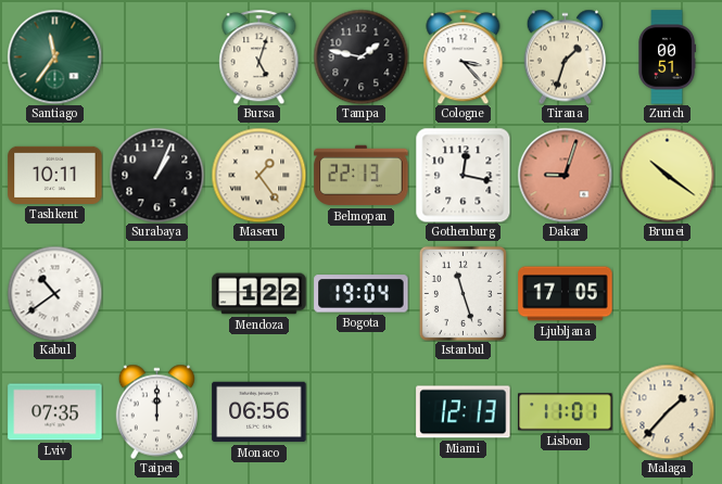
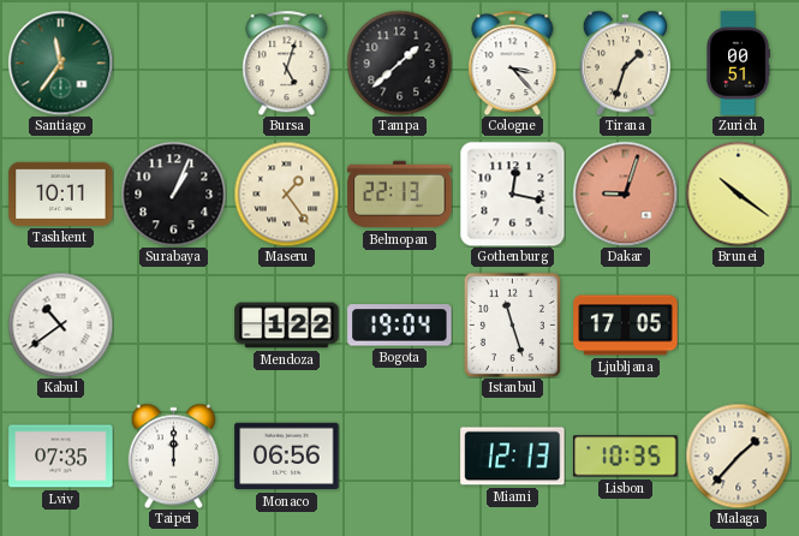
Tampa: 1:47 -> 1:38 (399, 62)
Lisbon: 11:01 -> 10:35 (626, 457)
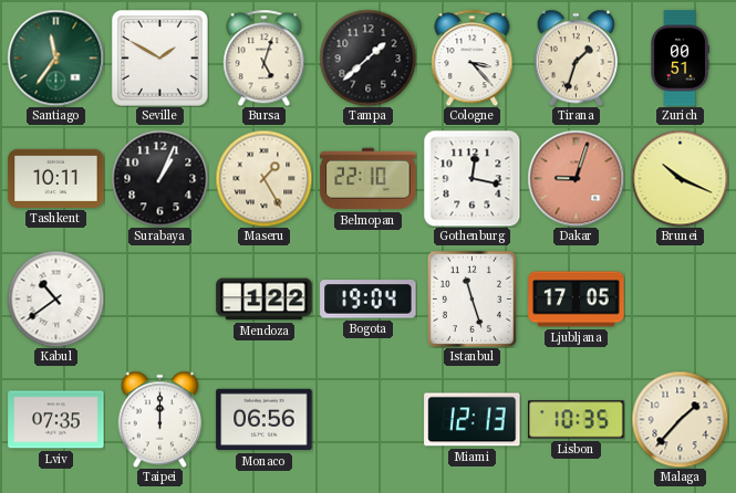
Seville: none -> 1:50 (159, 57)
Maseru: 1:24 -> 1:25 (263, 178)
Belmopan: 22:13 -> 22:10 (369, 179)
Brunei: 10:21 -> 10:19 (680, 178)
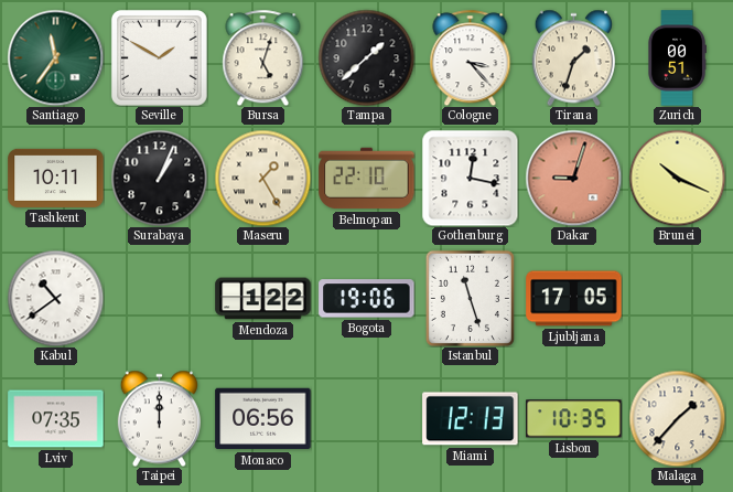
Bogota: 19:04 -> 19:06 (367, 299)
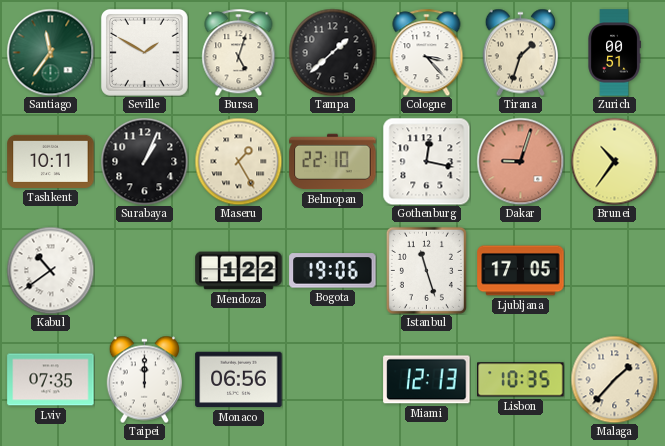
Brunei: 10:19 -> 10:36 (614, 161)
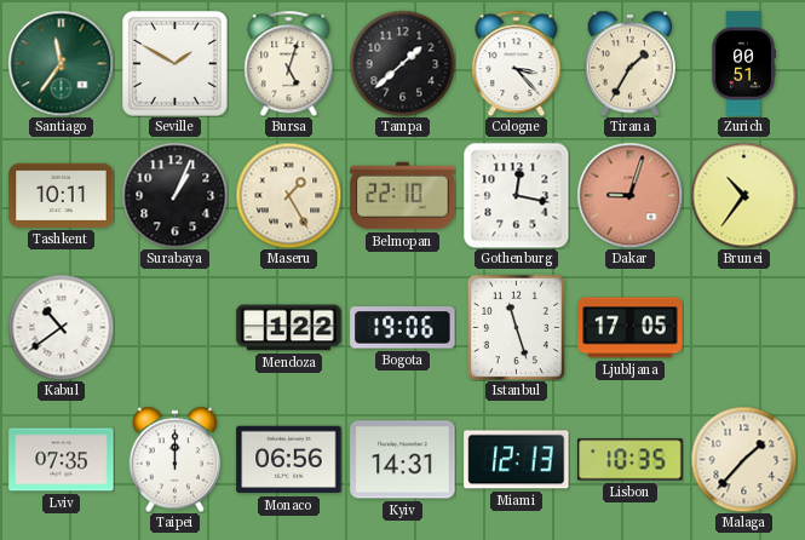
Tirana: 1:33 -> 1:35 (629, 63)
Kyiv: none -> 14:31 (403, 460)
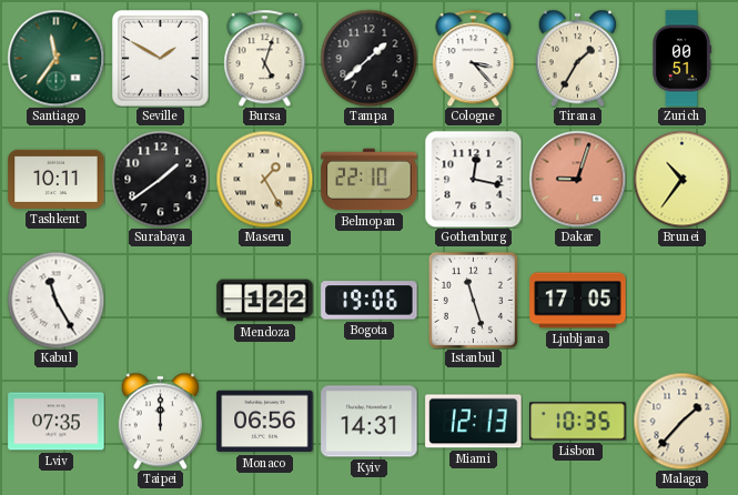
Surabaya: 1:04 -> 1:39 (160, 179)
Kabul: 10:39 -> 11:25 (55, 300)
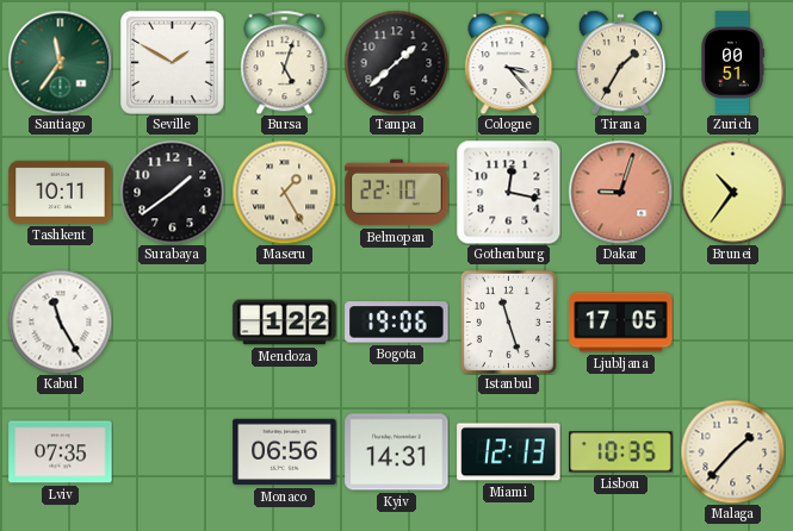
Taipei: 12:00 -> none (160, 421)
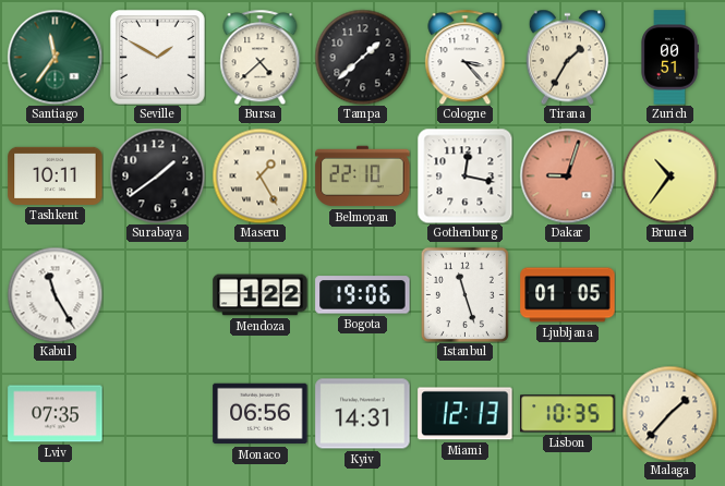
Bursa: 5:03 -> 4:38 (261, 57)
Ljubljana: 17:05 -> 01:05 (568, 295)
